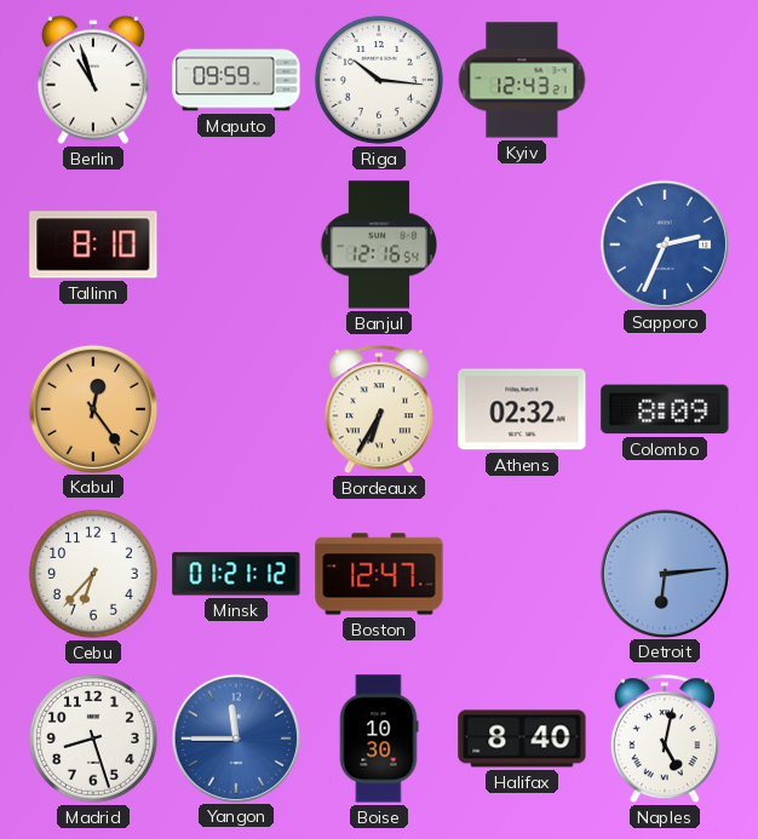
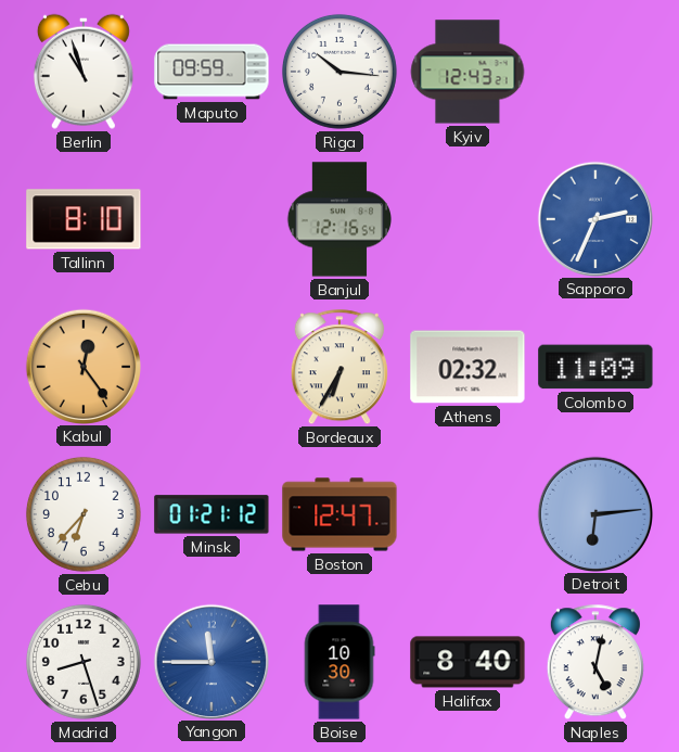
Colombo: 8:09 -> 11:09 (595, 367)
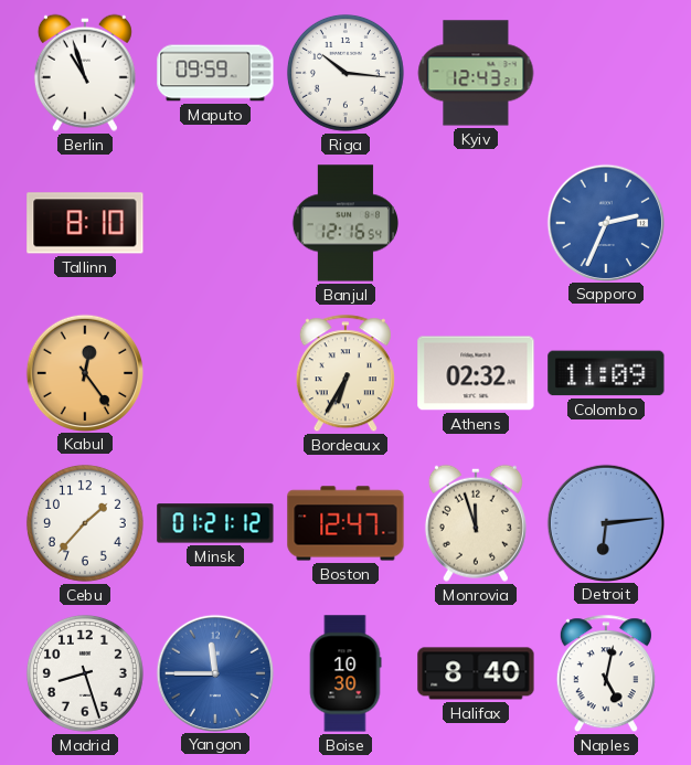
Cebu: 6:37 -> 1:37 (85, 523)
Monrovia: none -> 11:57 (476, 523)
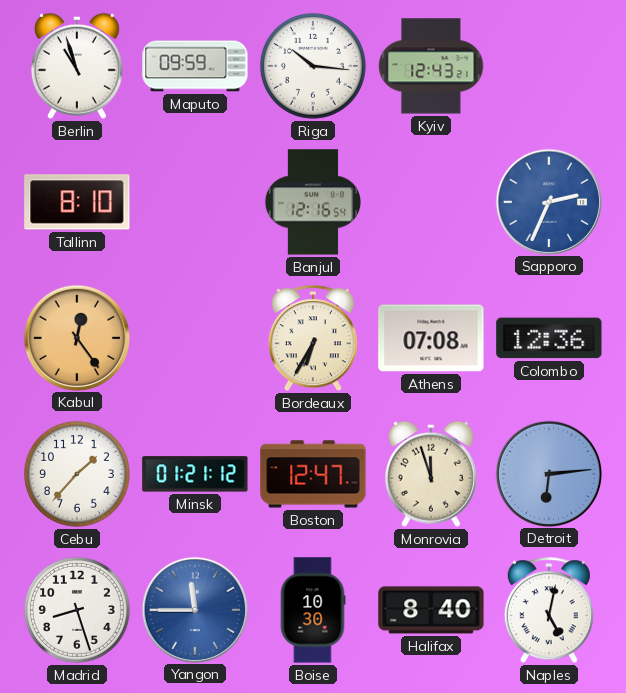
Athens: 02:32 -> 07:08 (431, 338)
Colombo: 11:09 -> 12:36 (549, 338)
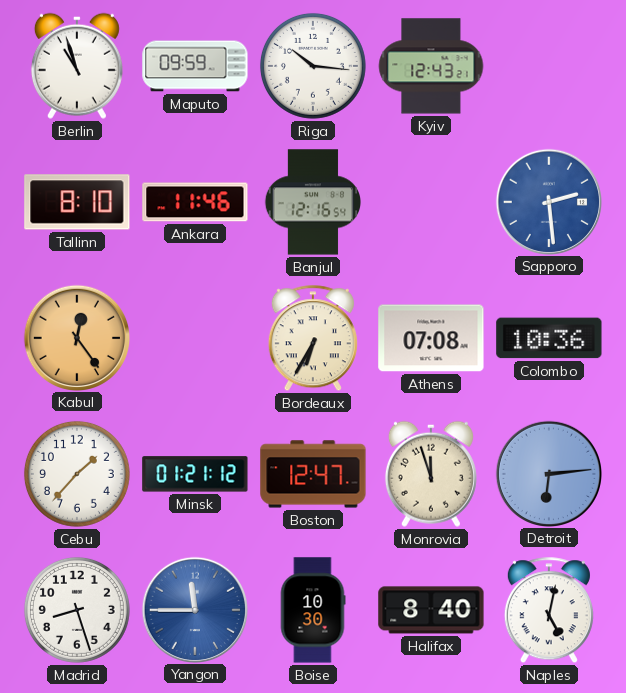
Ankara: none -> 11:46 (195, 202)
Sapporo: 2:34 -> 2:29 (548, 201)
Colombo: 12:36 -> 10:36 (549, 338)
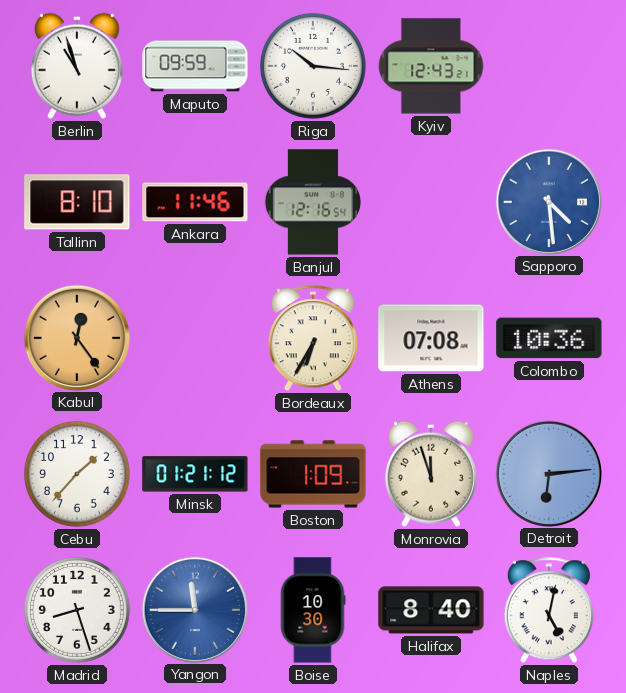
Sapporo: 2:29 -> 4:29 (548, 201)
Boston: 12:47 -> 1:09 (313, 474)
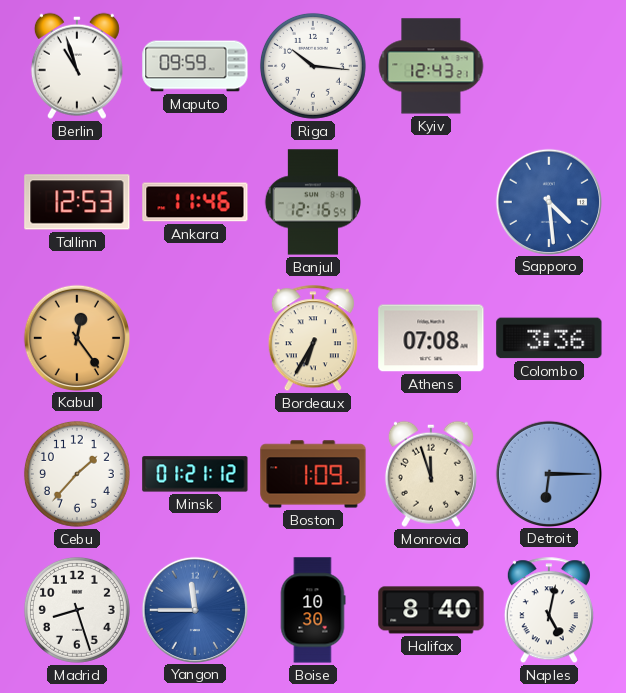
Tallinn: 8:10 -> 12:53 (77, 202)
Colombo: 10:36 -> 3:36 (549, 338)
Detroit: 6:14 -> 6:15 (548, 473)
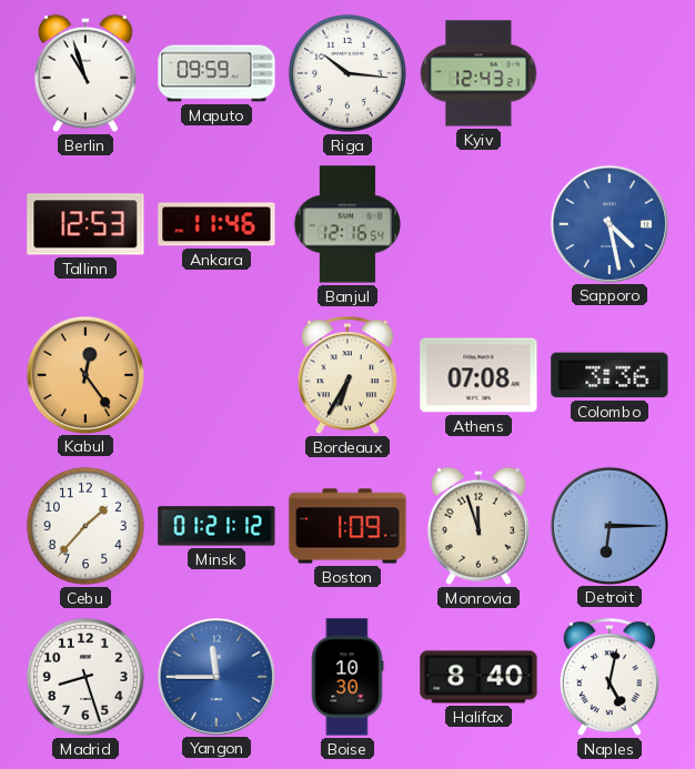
Sapporo: 4:29 -> 4:28 (608, 223)
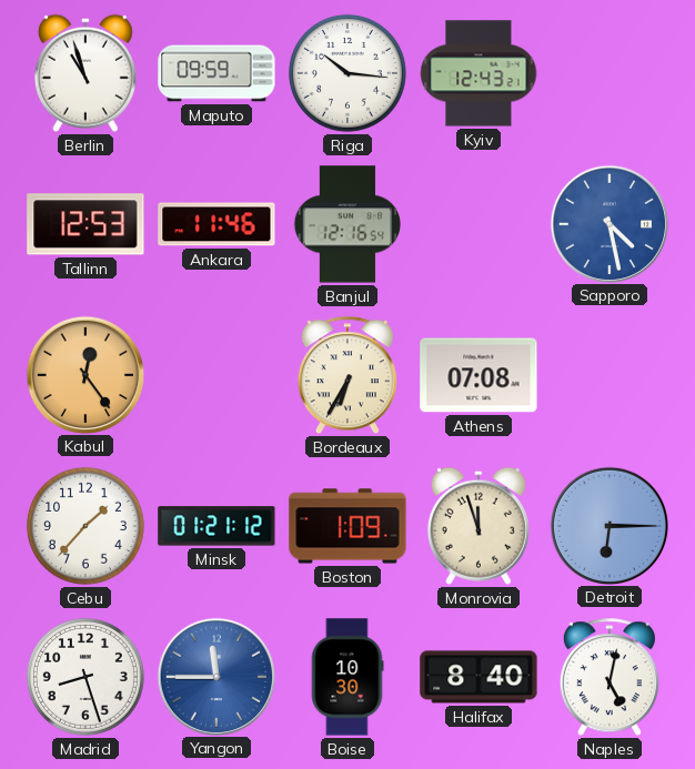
Colombo: 3:36 -> none (610, 375)
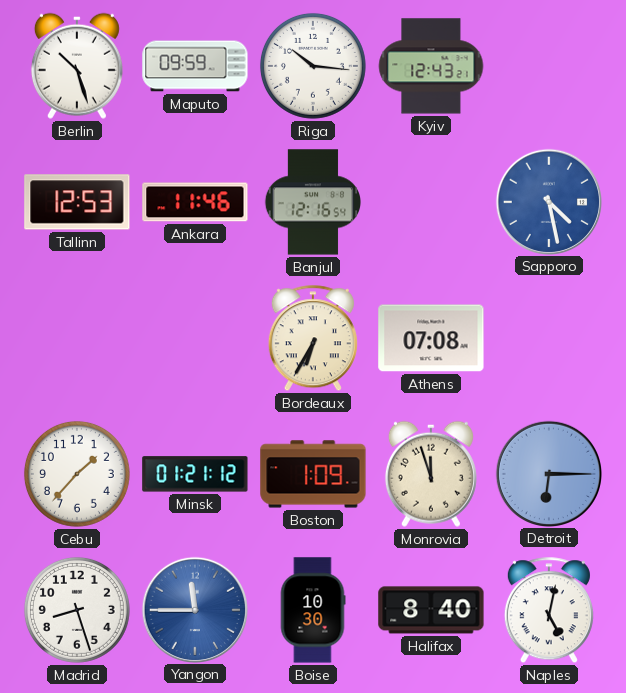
Berlin: 10:57 -> 10:27 (77, 66)
Kabul: 12:24 -> none (84, 374)
